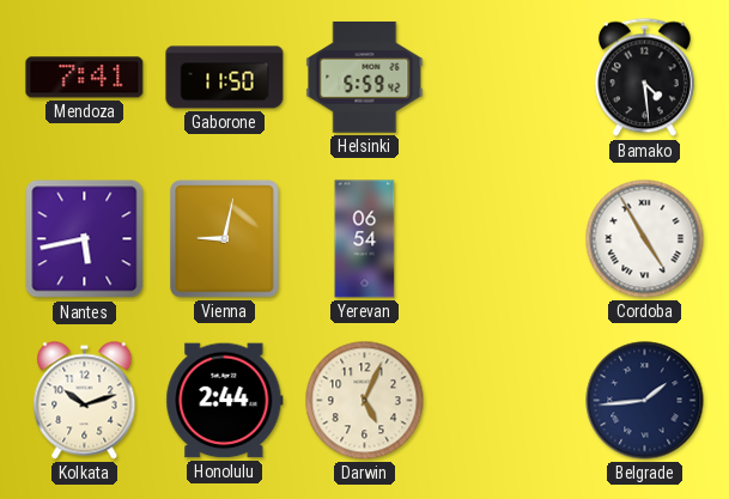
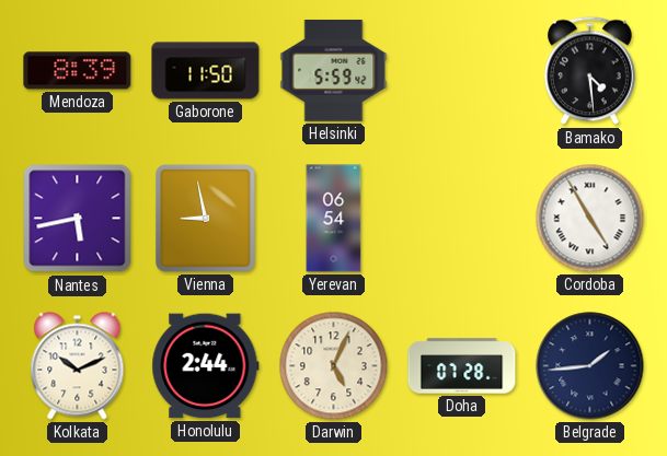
Mendoza: 7:41 -> 8:39 (78, 71)
Vienna: 9:02 -> 8:58 (206, 219)
Kolkata: 10:12 -> 10:11 (78, 366)
Doha: none -> 07:28 (462, 366)
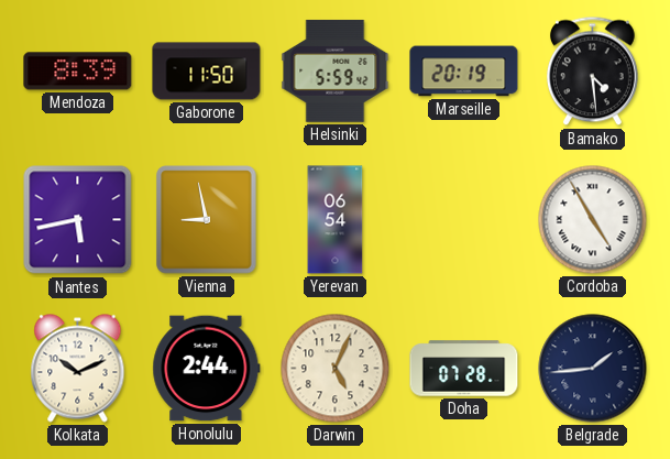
Marseille: none -> 20:19 (464, 72)
